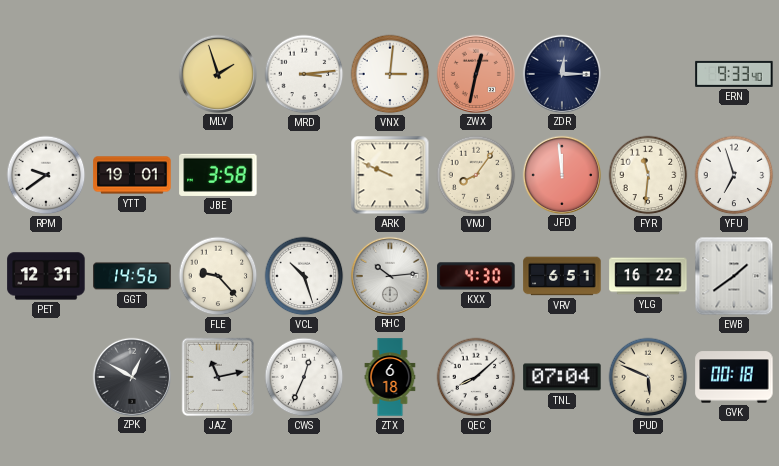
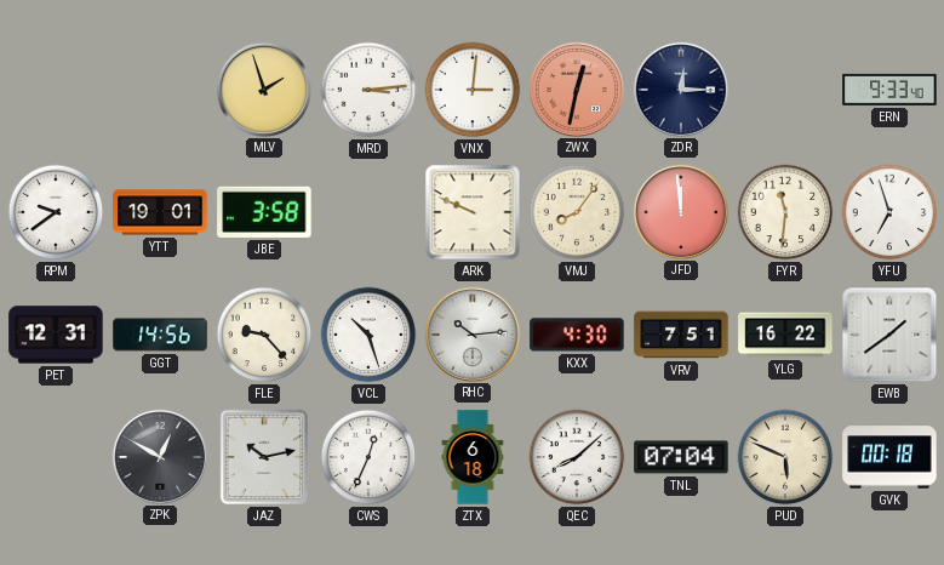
VRV: 6:51 -> 7:51 (681, 335)
JAZ: 11:13 -> 10:13 (264, 457)
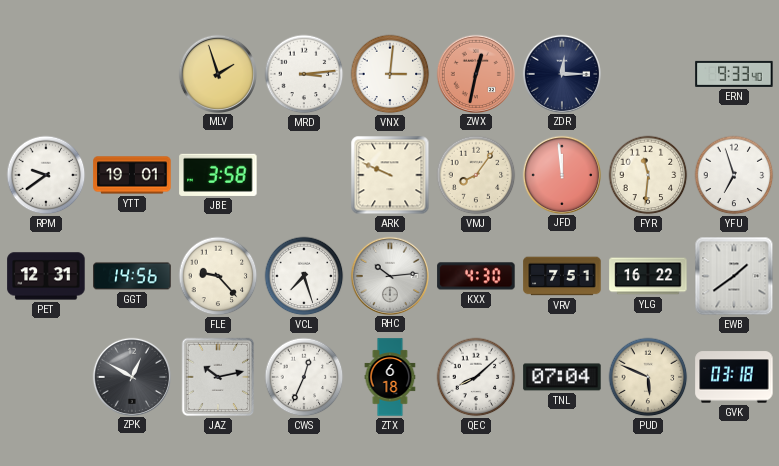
VCL: 10:27 -> 7:27 (304, 276)
GVK: 00:18 -> 03:18 (734, 377)
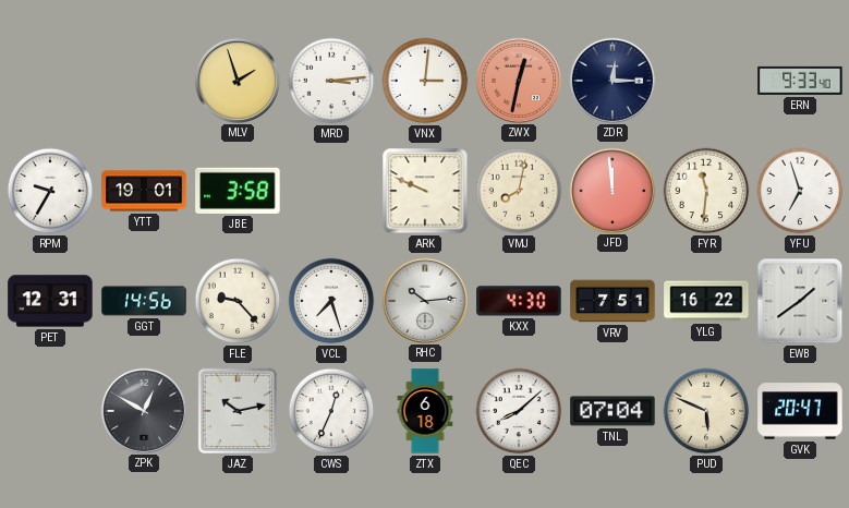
RPM: 9:39 -> 9:35 (50, 191)
VMJ: 8:06 -> 8:02 (519, 191)
GVK: 03:18 -> 20:47 (800, 411)
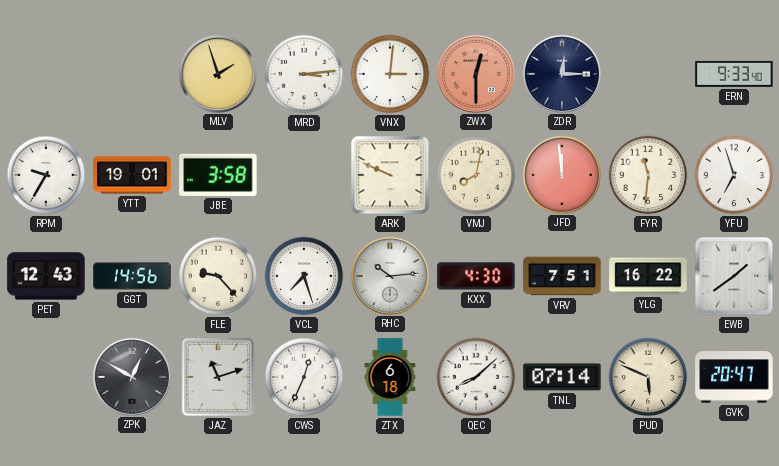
ZWX: 12:32 -> 12:30 (475, 73)
PET: 12:31 -> 12:43 (46, 276)
JAZ: 10:13 -> 11:12 (218, 377)
TNL: 07:04 -> 07:14 (562, 377)
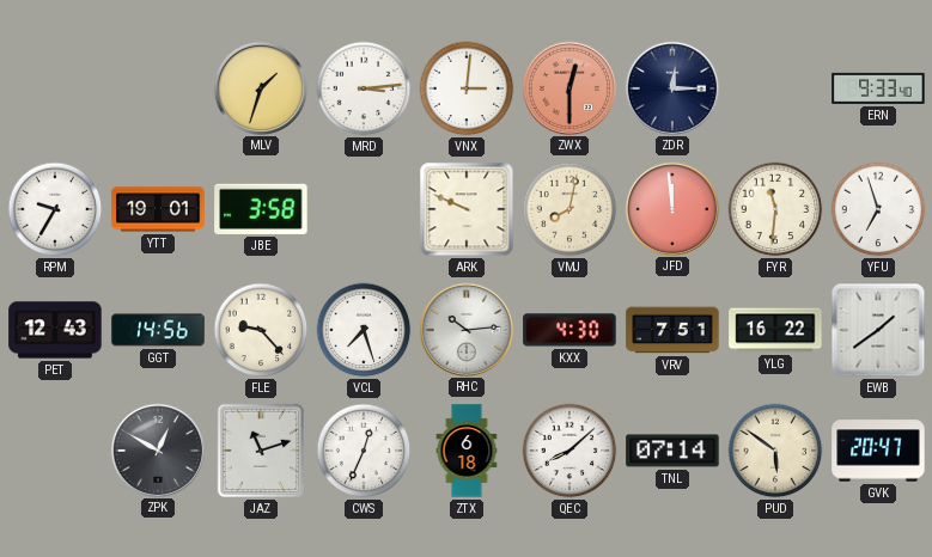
MLV: 1:57 -> 1:33 (260, 87)
PUD: 5:49 -> 5:51 (775, 451)
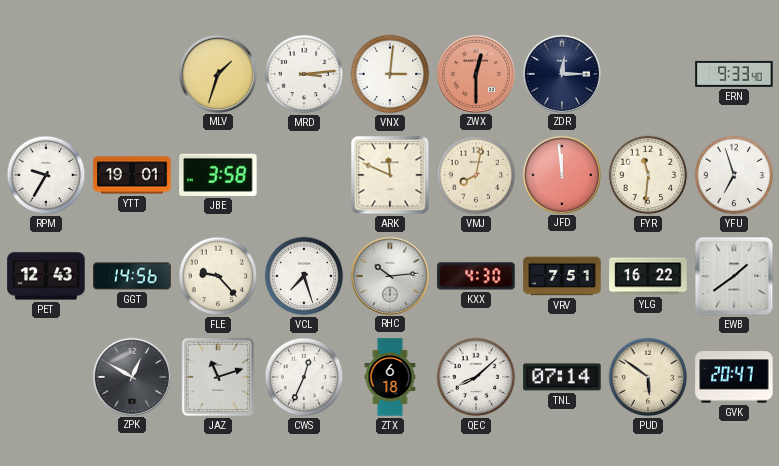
ARK: 9:49 -> 11:49 (390, 175)
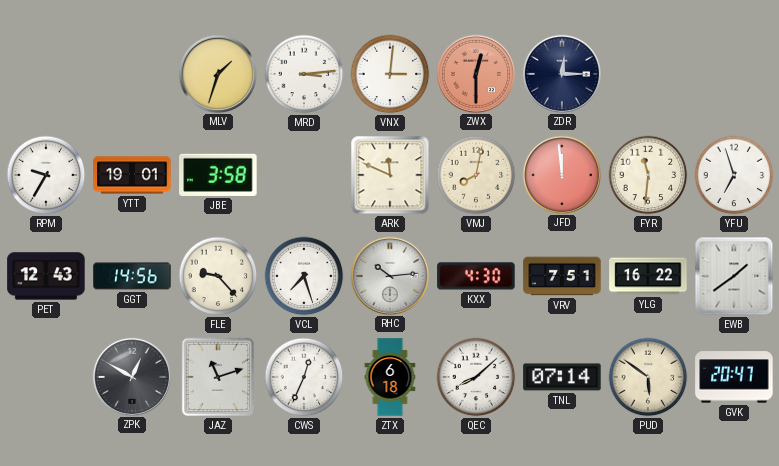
ERN: 9:33 -> none (734, 74)
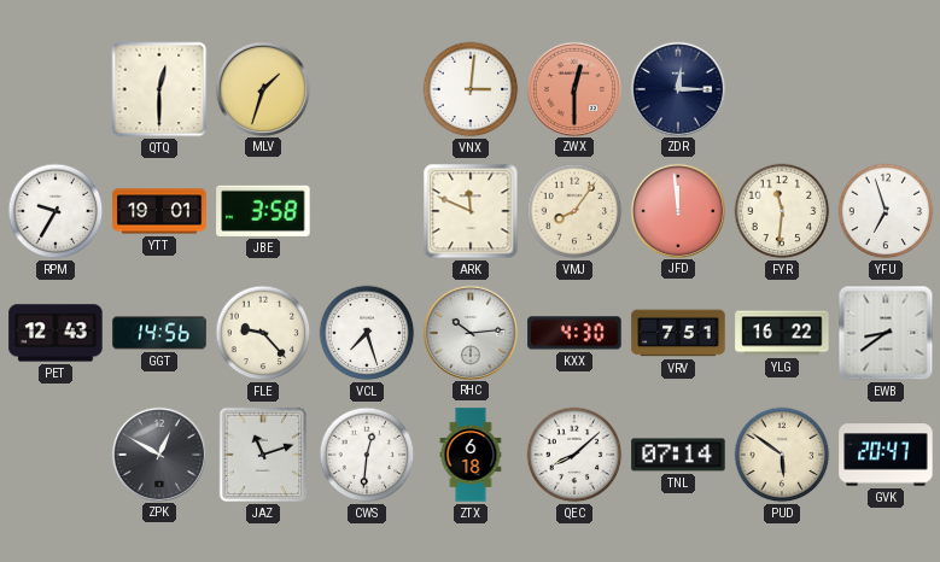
QTQ: none -> 12:30 (159, 89)
MRD: 3:14 -> none (304, 74)
VMJ: 8:02 -> 8:06 (574, 211)
EWB: 1:39 -> 8:39 (886, 333)
CWS: 12:34 -> 12:31 (367, 455)
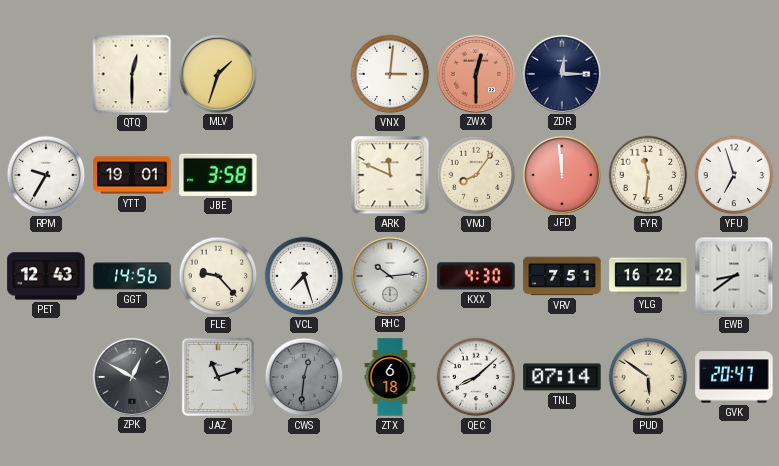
CWS dial: white -> grey (304, 377)
